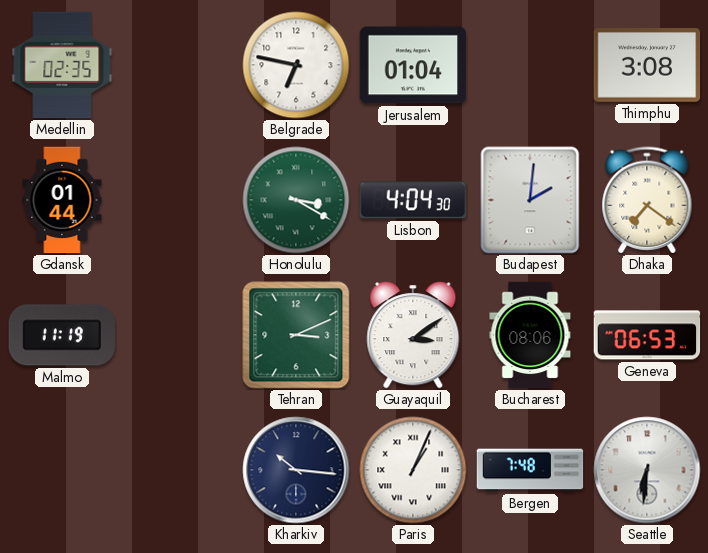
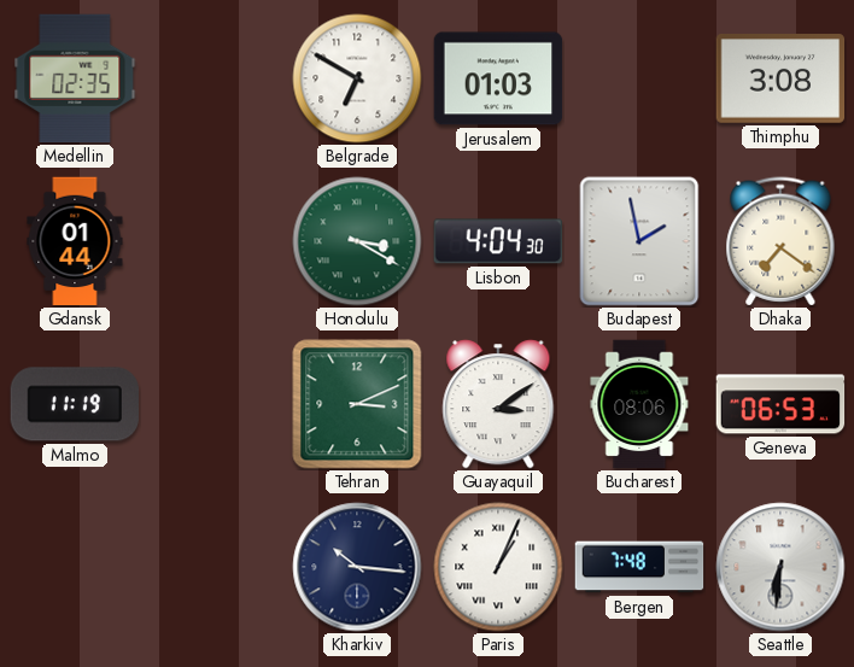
Belgrade: 6:47 -> 6:50 (357, 78)
Jerusalem: 01:04 -> 01:03 (498, 78)
Budapest: 2:01 -> 1:58 (639, 241)
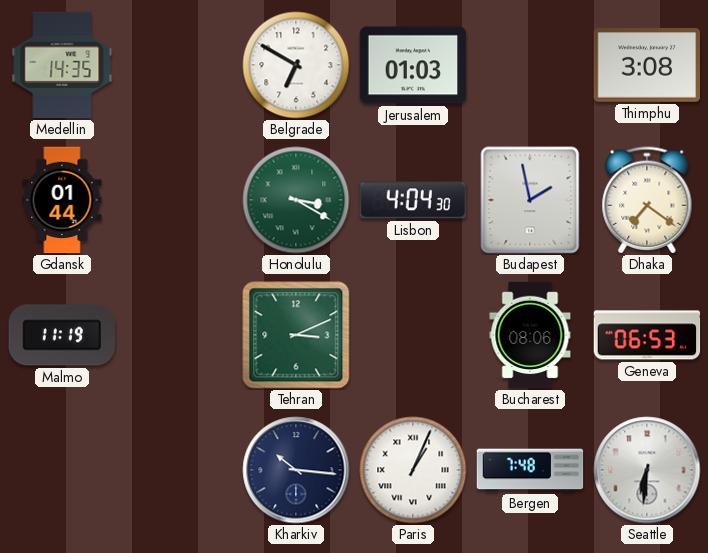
Medellin: 02:35 -> 14:35 (62, 65)
Guayaquil: 3:09 -> none (498, 404)
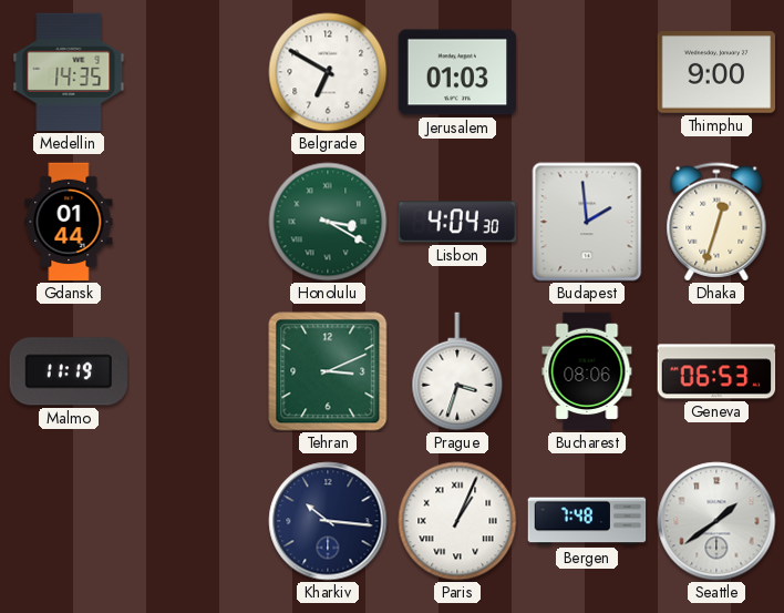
Thimphu: 3:08 -> 9:00 (716, 73)
Budapest: 1:58 -> 1:59 (587, 222)
Dhaka: 7:21 -> 12:33 (716, 222)
Prague: none -> 3:33 (457, 371)
Seattle: 6:31 -> 1:39 (716, 521)
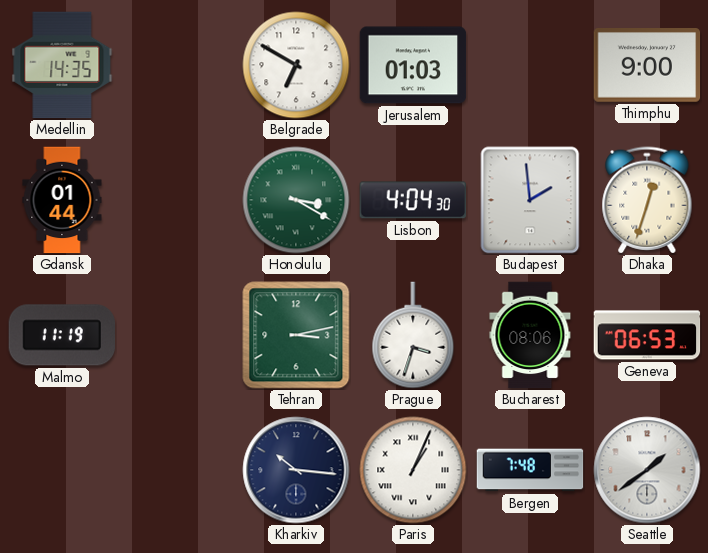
Tehran: 3:11 -> 3:13 (296, 335)
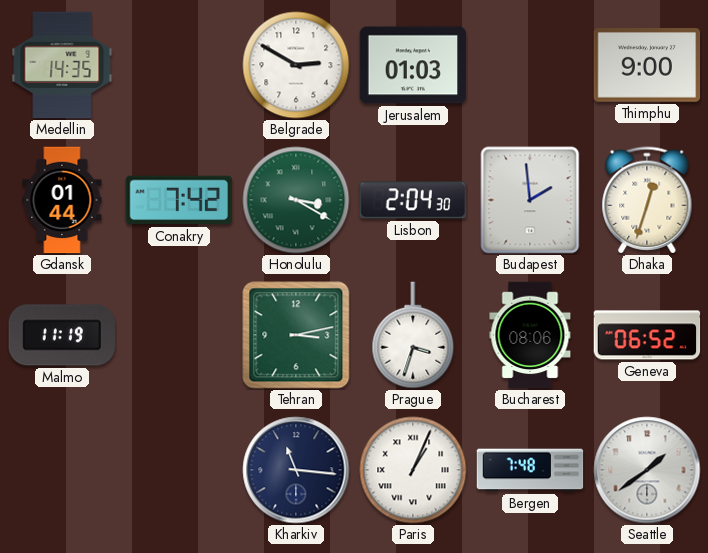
Belgrade: 6:50 -> 2:50 (296, 65)
Conakry: none -> 7:42 (179, 200)
Lisbon: 4:04 -> 2:04 (412, 200)
Geneva: 06:53 -> 06:52 (647, 335)
Kharkiv: 10:16 -> 11:16 (296, 470)
